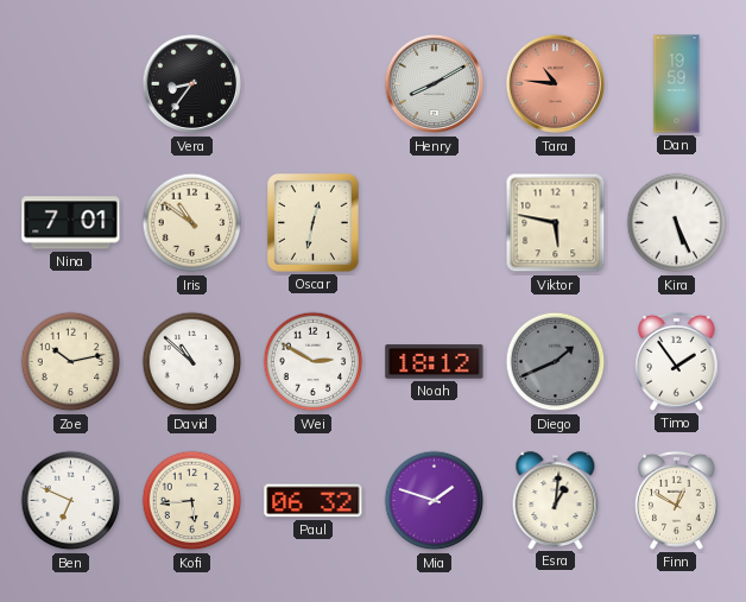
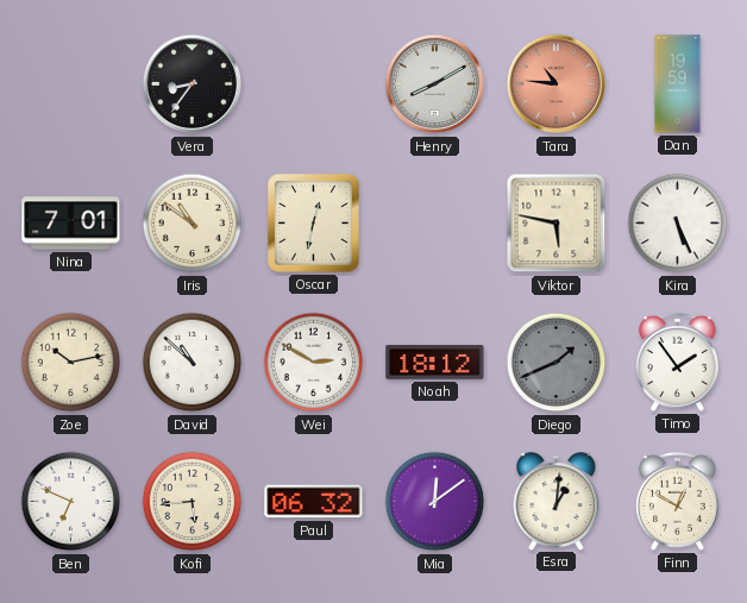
Mia: 1:48 -> 12:09 (435, 502)
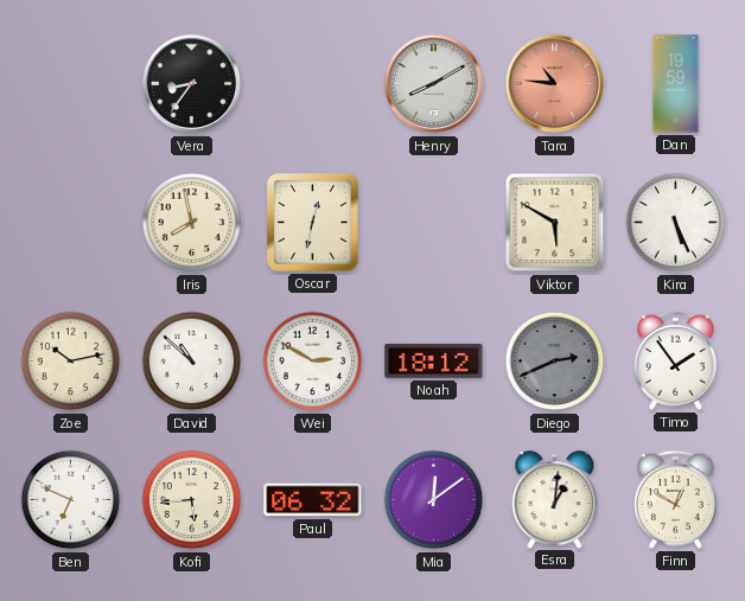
Nina: 7:01 -> none (71, 224)
Iris: 10:51 -> 7:58 (192, 223)
Viktor: 5:47 -> 5:50 (555, 223)
Diego: 1:41 -> 2:41 (555, 362)
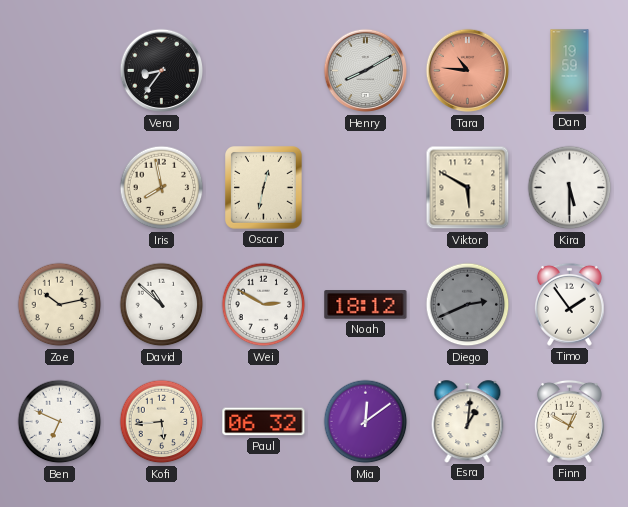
Kira: 5:26 -> 5:30 (570, 188)
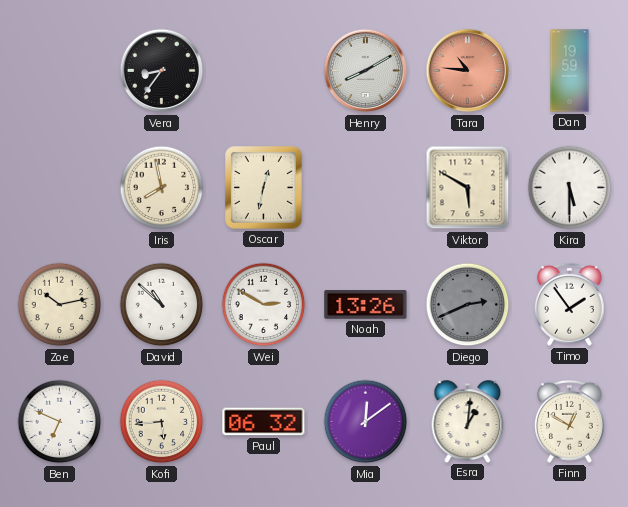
Noah: 18:12 -> 13:26 (366, 305)
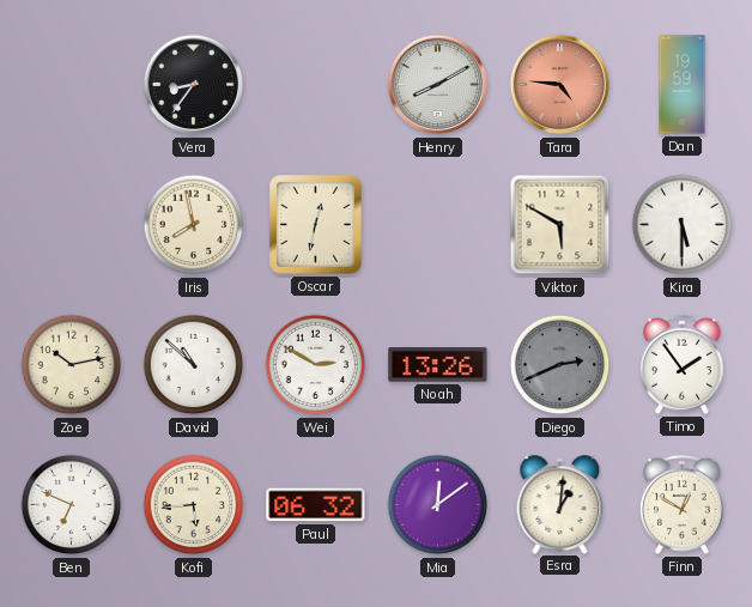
Tara: 10:46 -> 4:46 (560, 85)
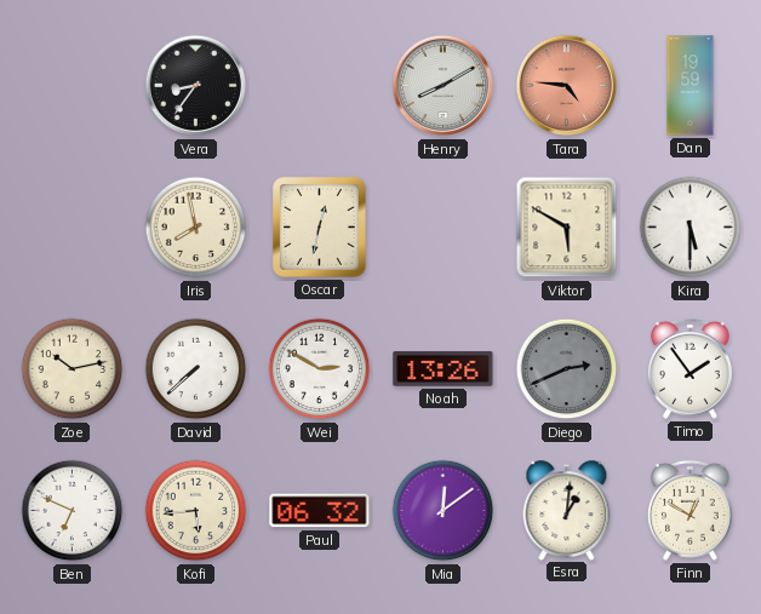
David: 10:52 -> 7:38 (196, 369)
